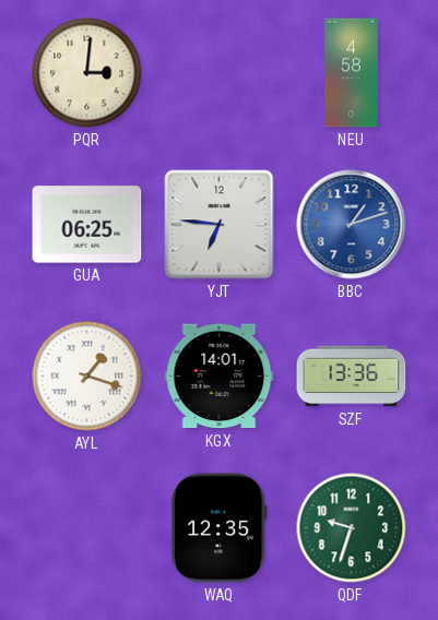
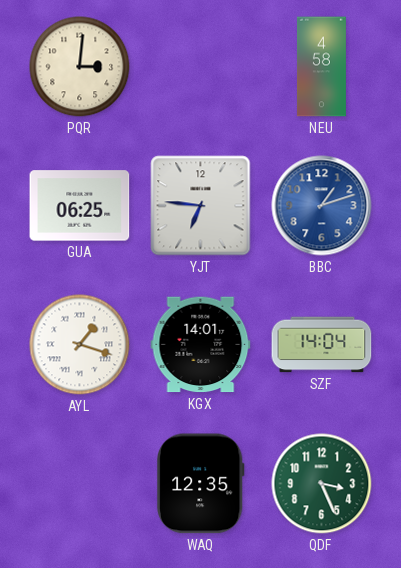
SZF: 13:36 -> 14:04 (322, 345)
QDF: 9:33 -> 3:26 (322, 484)
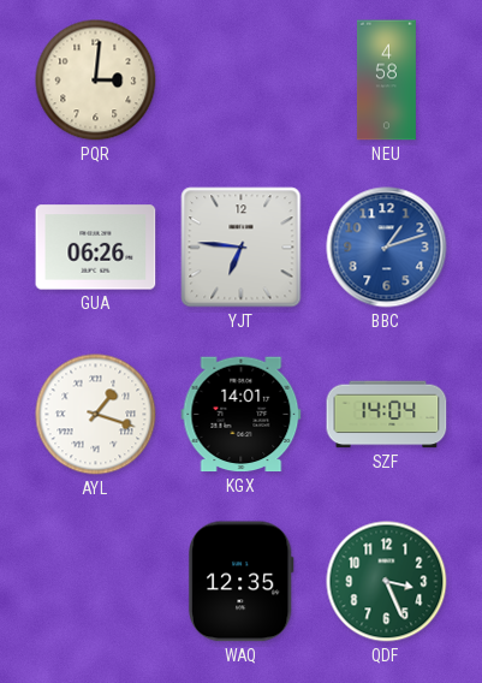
GUA: 06:25 -> 06:26 (96, 248)
